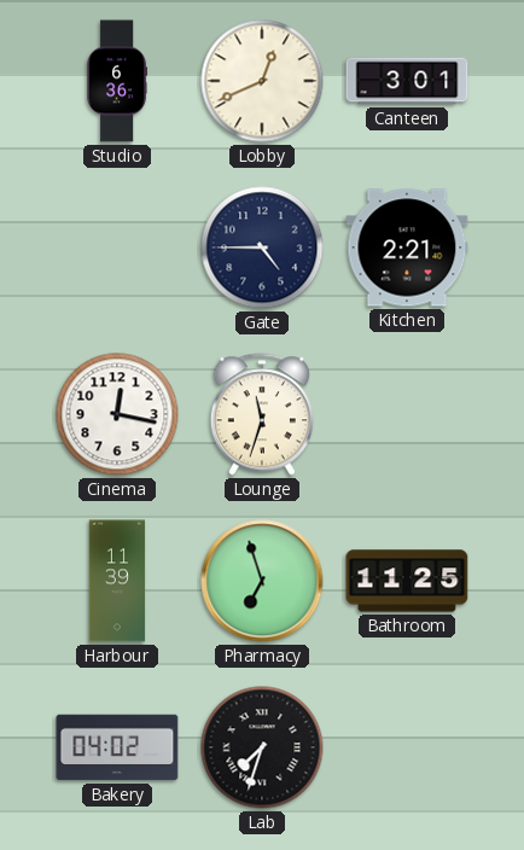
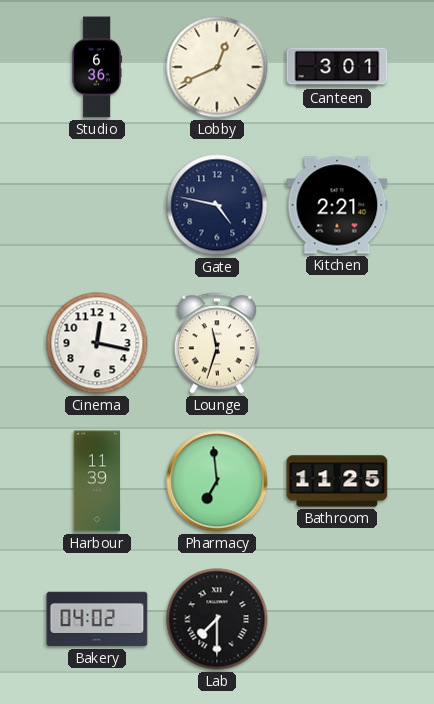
Gate: 4:45 -> 4:47 (217, 205)
Pharmacy: 6:57 -> 6:59 (217, 481)
Lab: 7:33 -> 7:30 (217, 619)
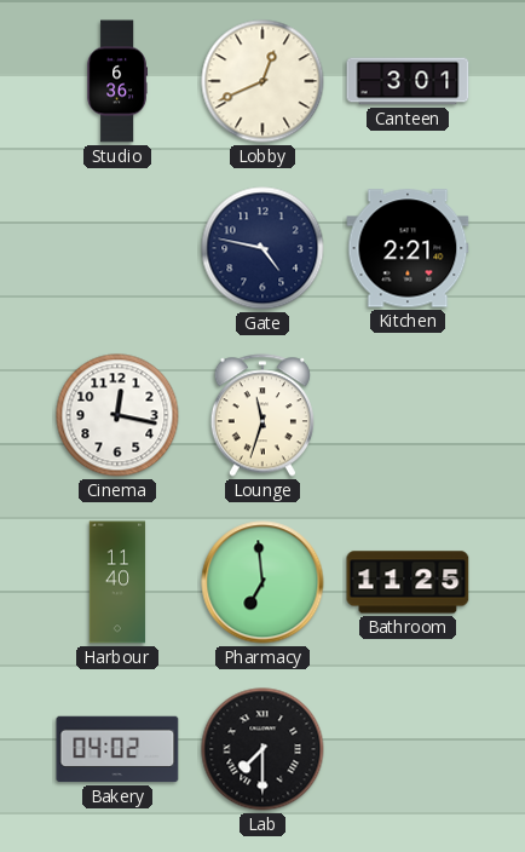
Harbour: 11:39 -> 11:40 (117, 582)
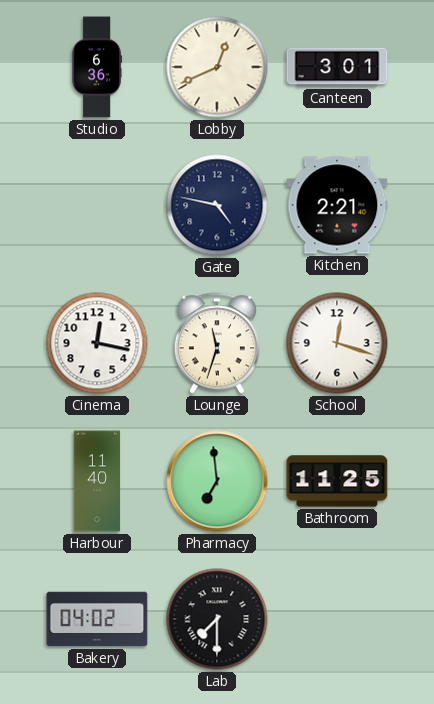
School: none -> 12:18 (337, 343)
